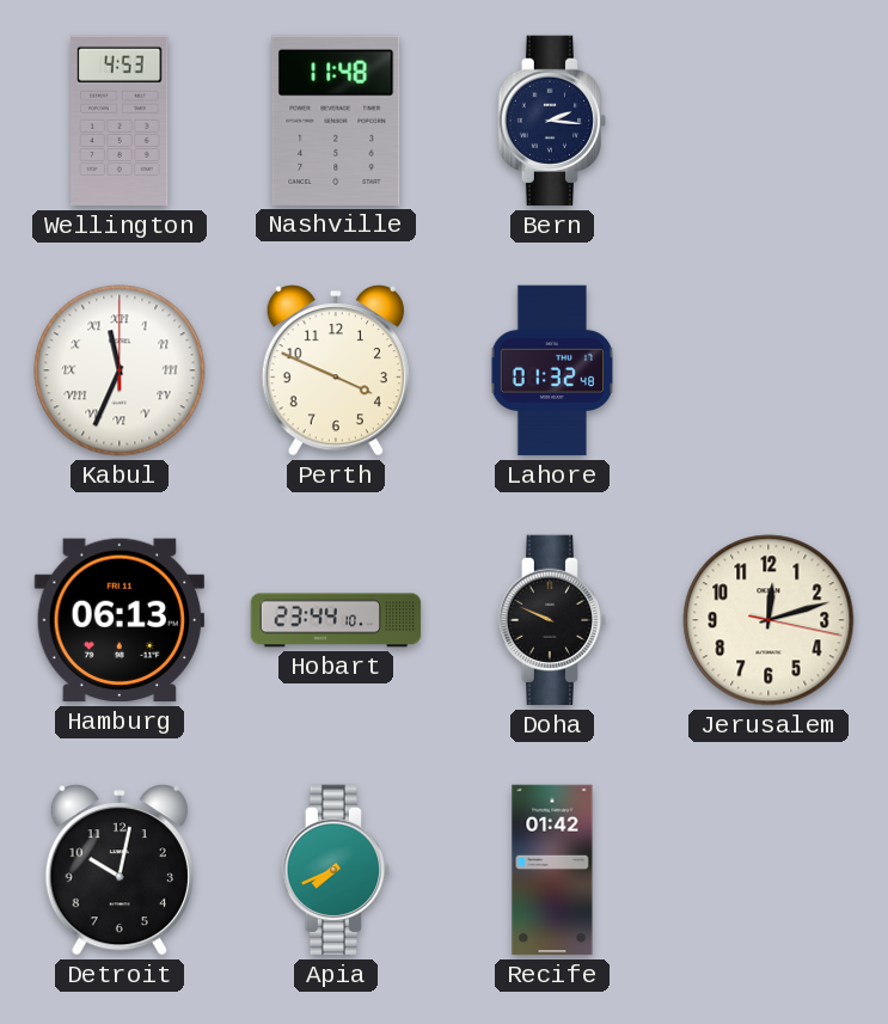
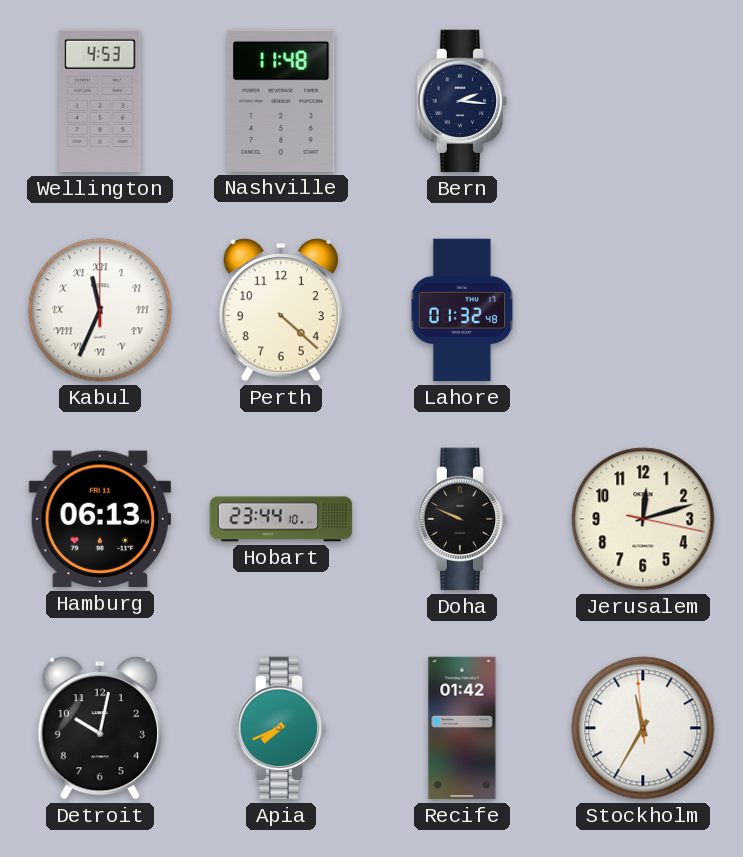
Perth: 3:49 -> 4:22 (281, 310)
Stockholm: none -> 11:34 (643, 728)
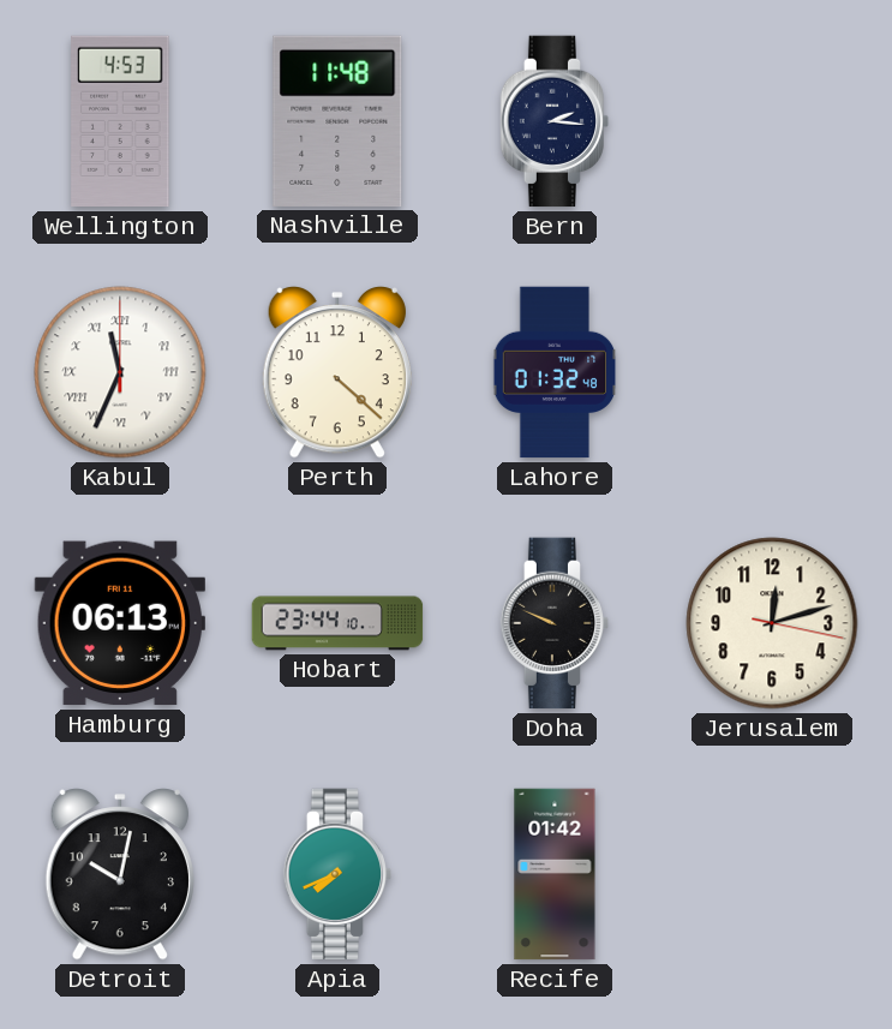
Stockholm: 11:34 -> none (643, 728)
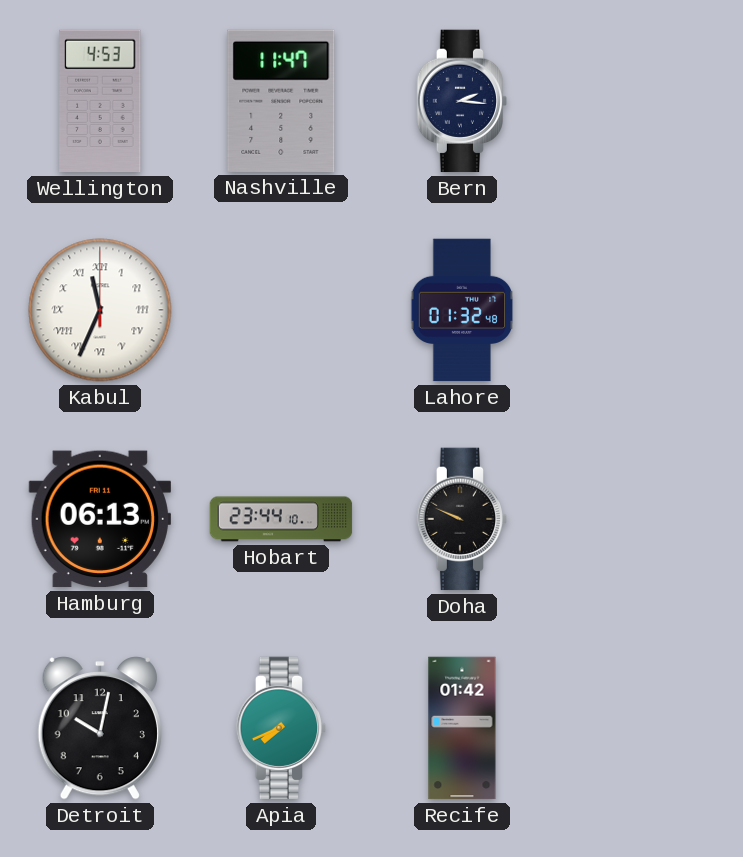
Nashville: 11:48 -> 11:47 (281, 101)
Perth: 4:22 -> none (337, 372)
Jerusalem: 12:12 -> none (772, 623)
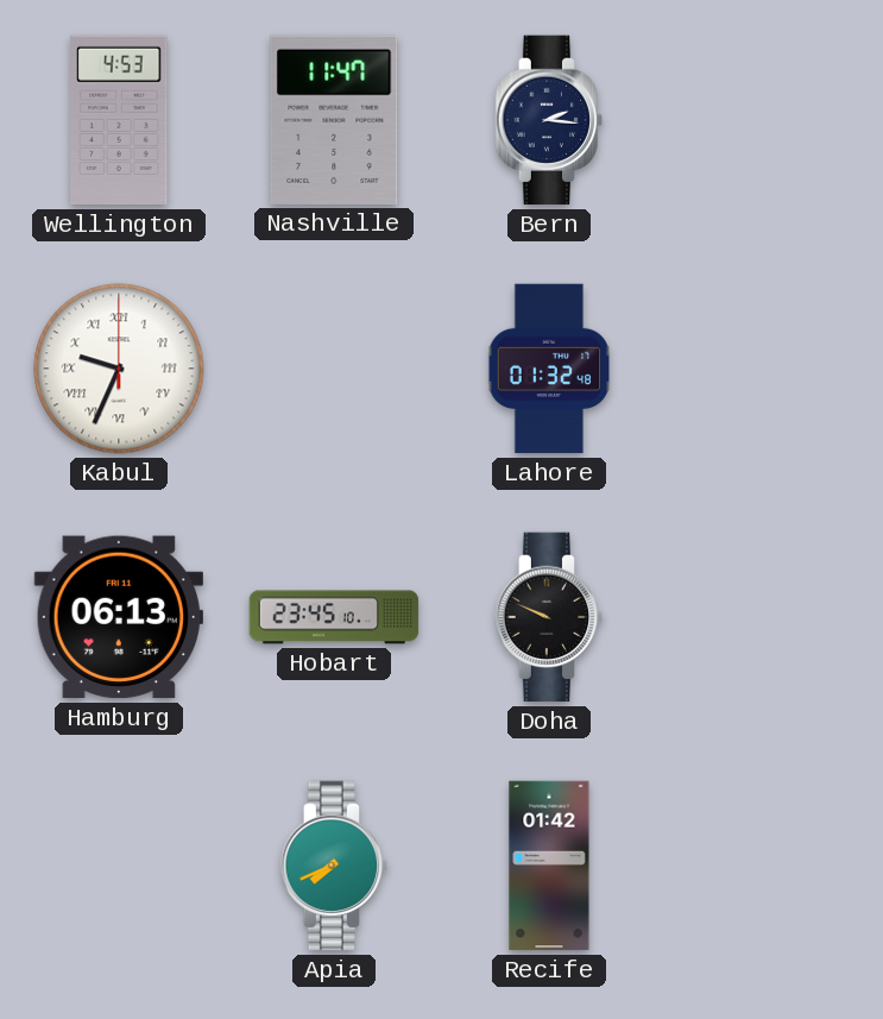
Kabul: 11:34 -> 9:34 (119, 369)
Hobart: 23:44 -> 23:45 (334, 617)
Detroit: 10:02 -> none (100, 728)
